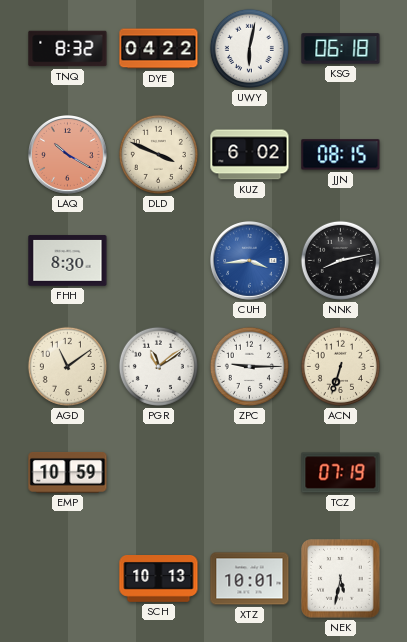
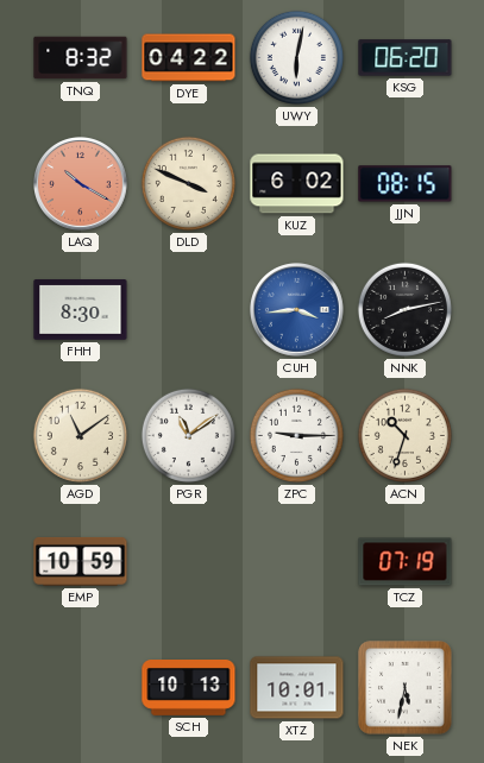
KSG: 06:18 -> 06:20 (406, 58)
ACN: 6:33 -> 10:33 (404, 435)
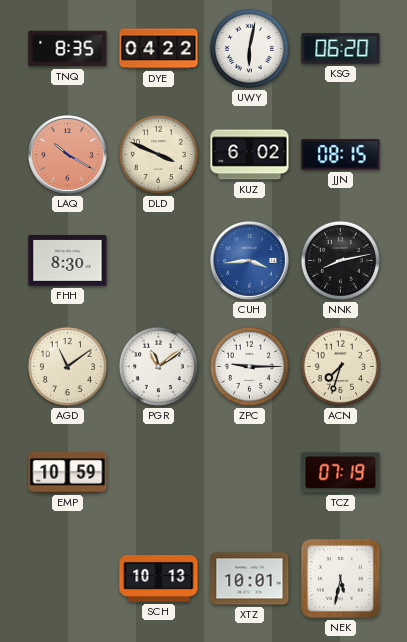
TNQ: 8:32 -> 8:35 (68, 49)
ACN: 10:33 -> 7:33 (340, 366)
